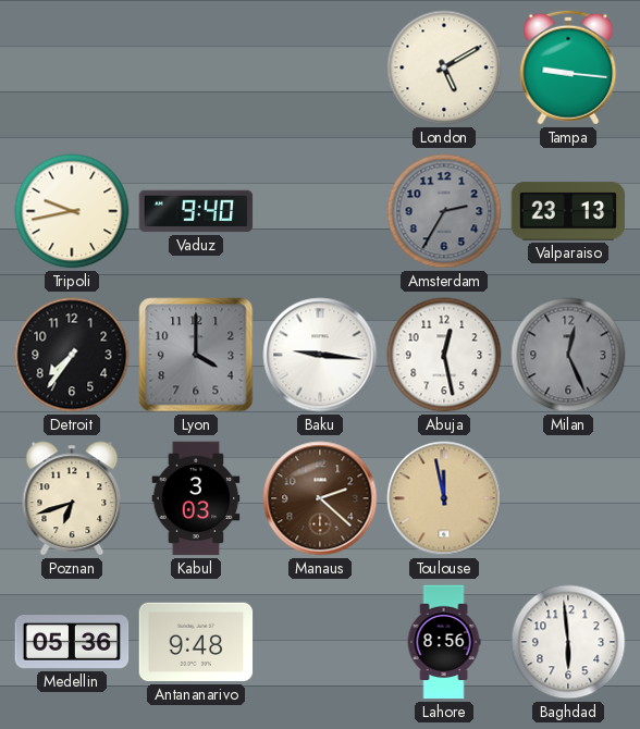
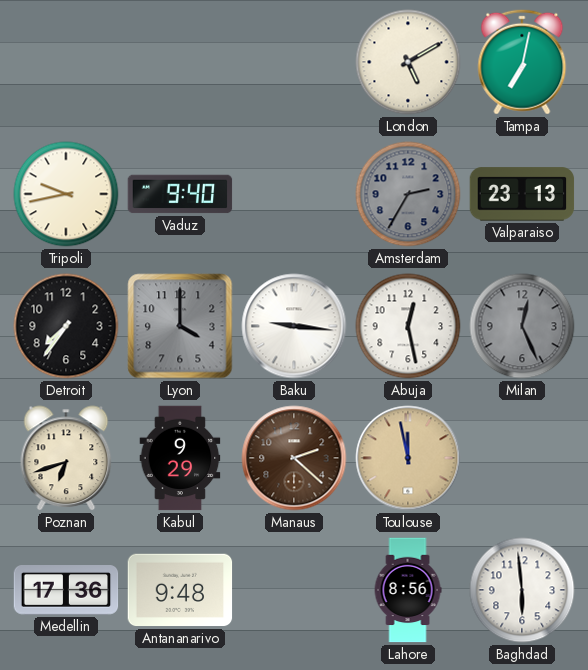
Tampa: 9:16 -> 7:02 (522, 62)
Kabul: 3:03 -> 9:29 (180, 458)
Medellin: 05:36 -> 17:36 (66, 590)
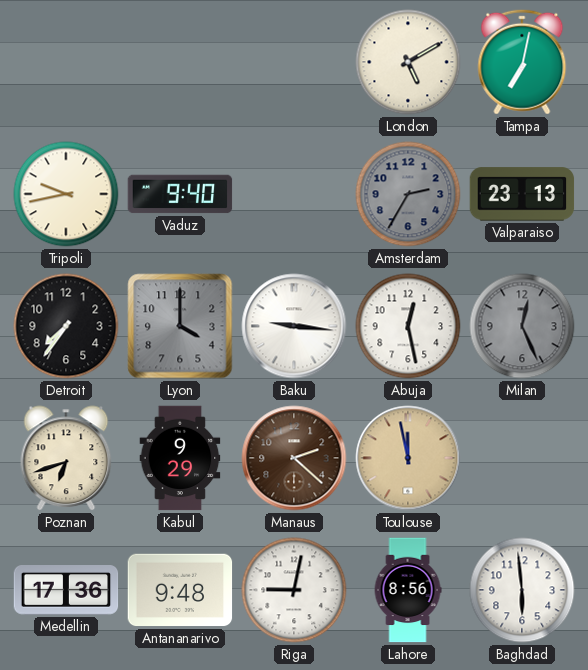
Riga: none -> 9:02 (294, 590)
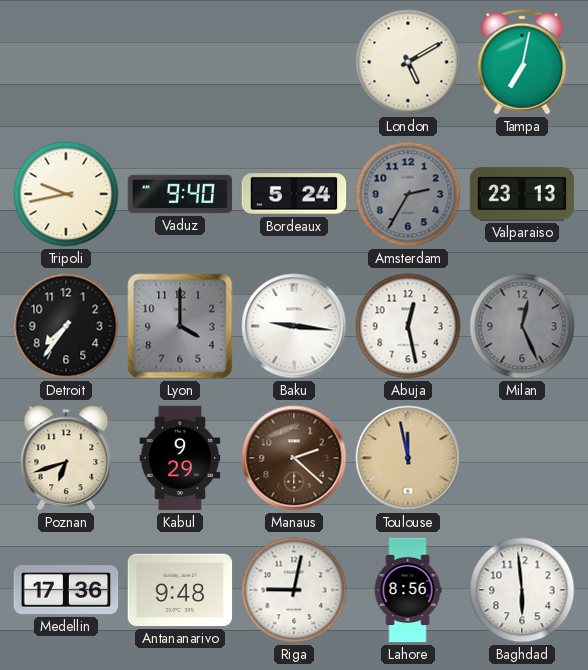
Bordeaux: none -> 5:24 (294, 194)
